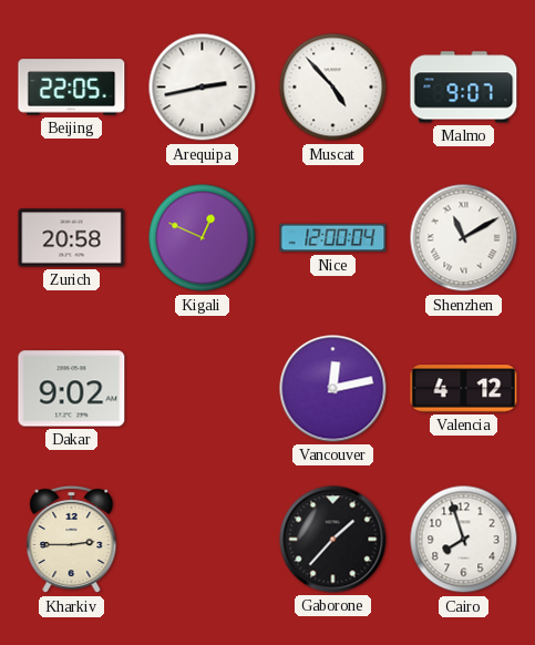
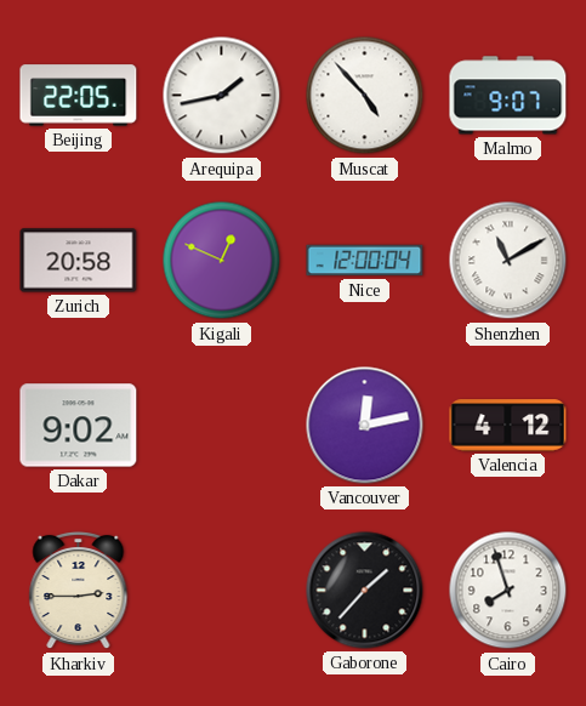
Arequipa: 2:43 -> 1:43 (222, 96)
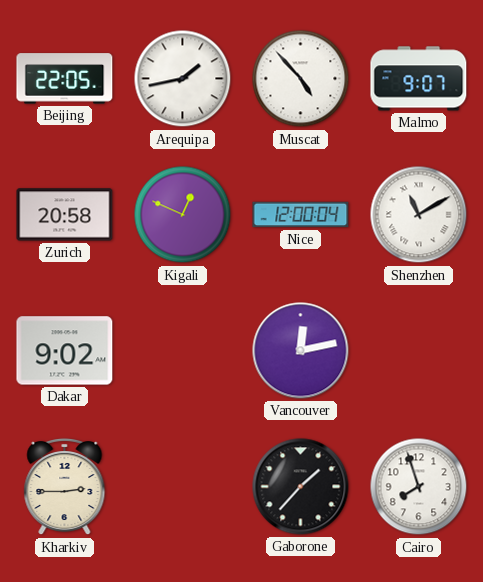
Valencia: 4:12 -> none (508, 426)
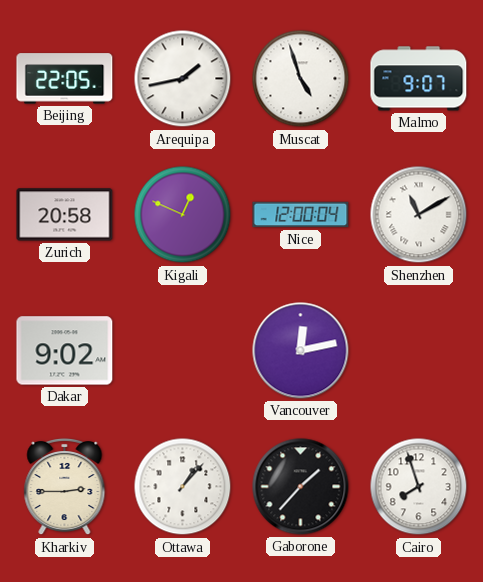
Muscat: 4:53 -> 4:57 (301, 79)
Ottawa: none -> 1:07 (183, 487)
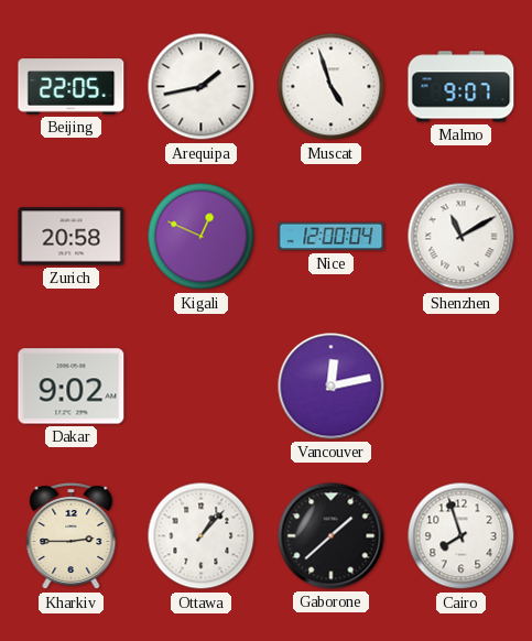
Gaborone: 1:37 -> 1:38 (332, 536)
